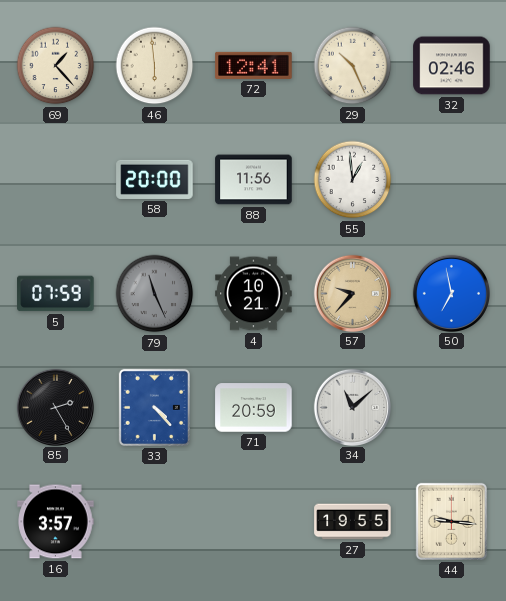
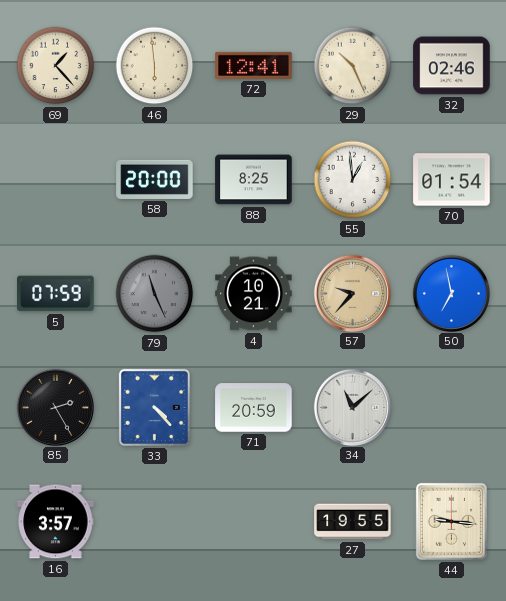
88: 11:56 -> 8:25 (254, 180)
70: none -> 01:54 (452, 180)
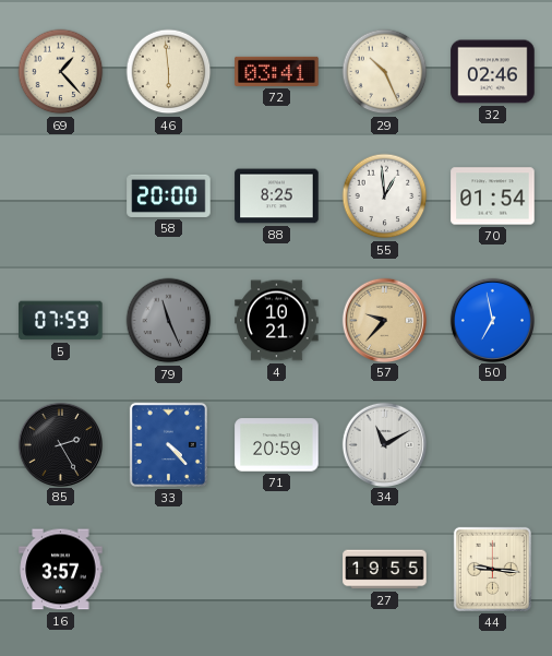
72: 12:41 -> 03:41 (277, 71)
34: 11:08 -> 11:10 (384, 444)
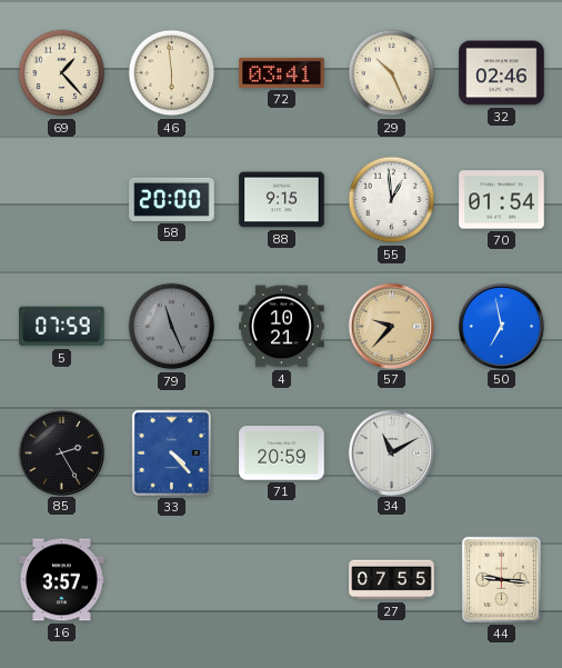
88: 8:25 -> 9:15 (282, 200)
27: 19:55 -> 07:55 (392, 580)
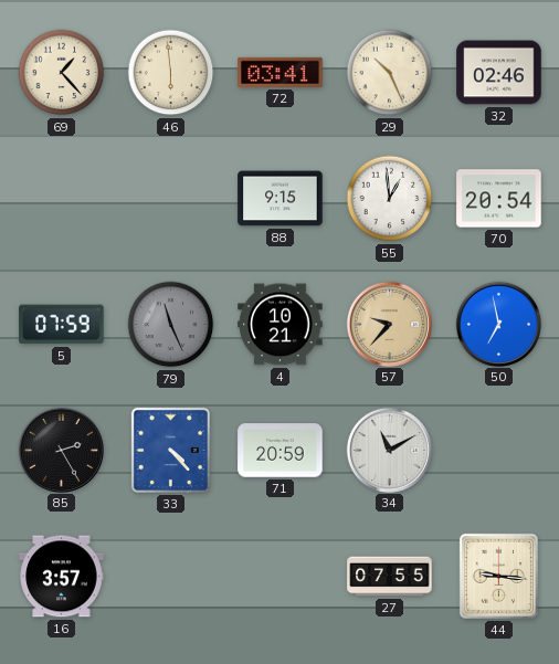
58: 20:00 -> none (172, 199)
70: 01:54 -> 20:54 (499, 199)
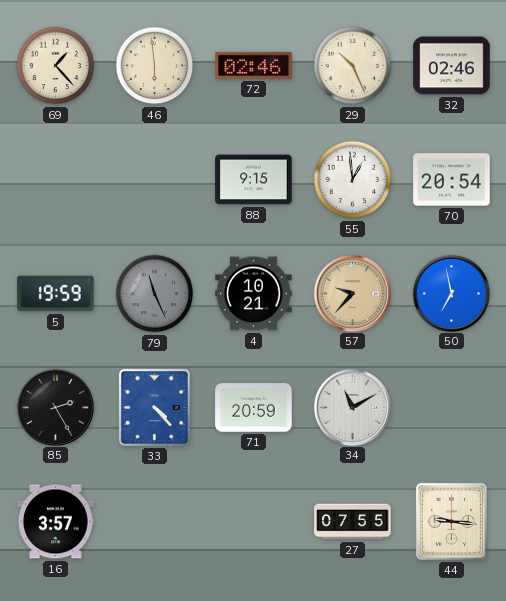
72: 03:41 -> 02:46 (254, 65)
5: 07:59 -> 19:59 (56, 294)
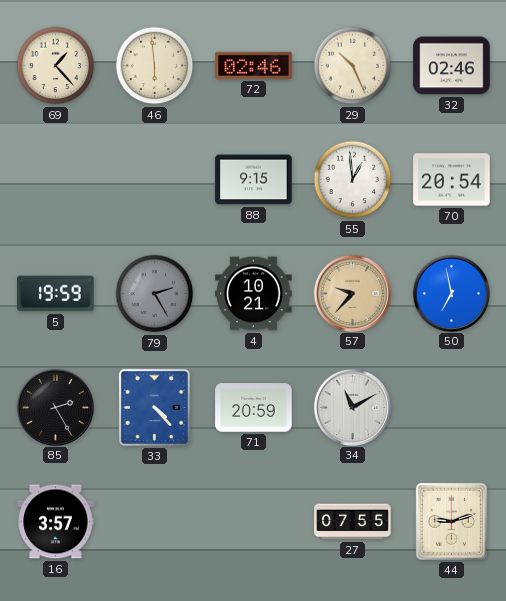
79: 11:26 -> 2:25 (155, 294)
44: 9:16 -> 9:12 (451, 521)
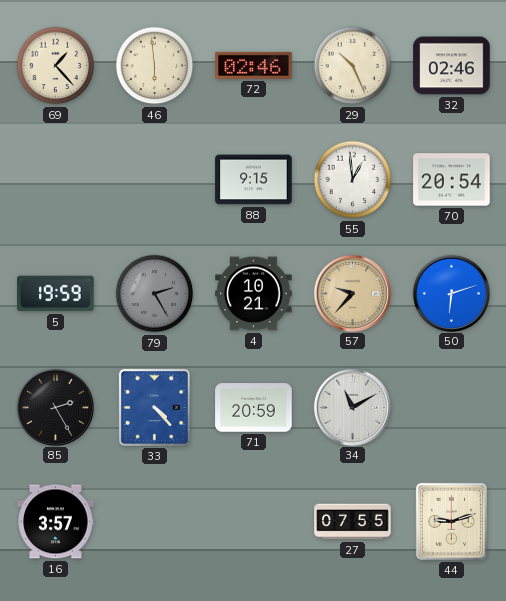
50: 6:58 -> 6:12 (451, 293)
